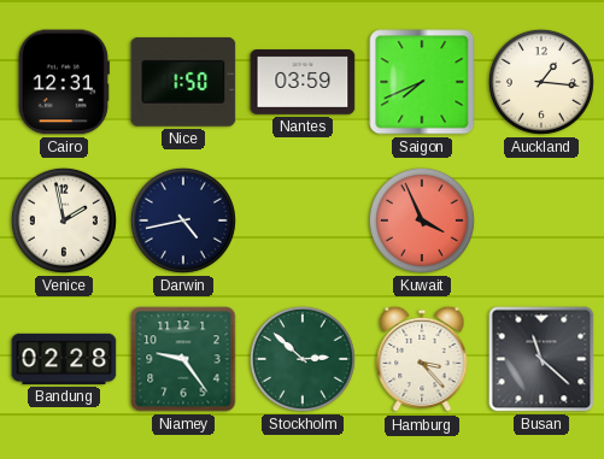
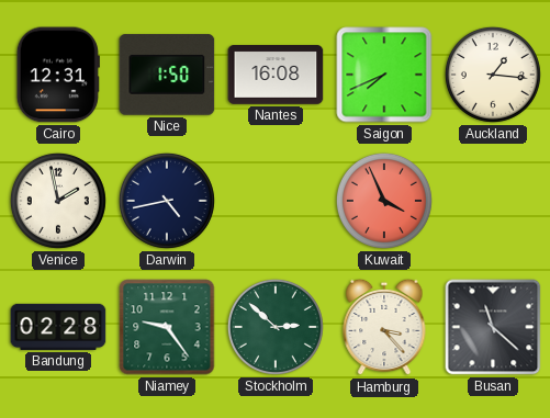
Nantes: 03:59 -> 16:08 (276, 76)
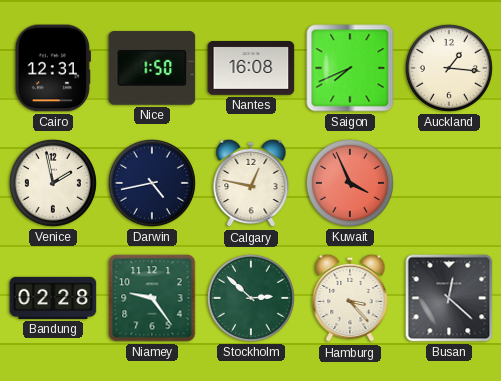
Calgary: none -> 12:47 (251, 183)
Busan: 11:22 -> 12:22 (449, 298)
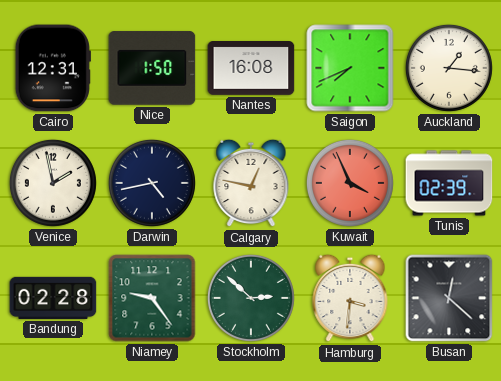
Tunis: none -> 02:39 (449, 183)
Hamburg: 3:23 -> 3:31 (350, 298)
